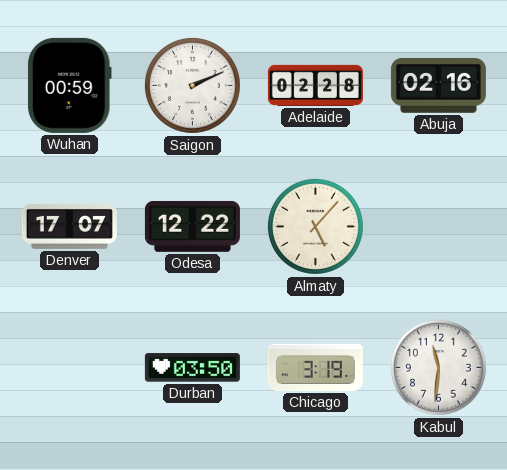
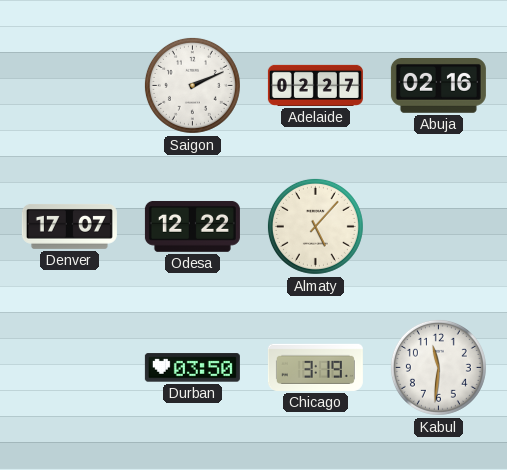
Wuhan: 00:59 -> none (69, 85)
Adelaide: 02:28 -> 02:27 (315, 85)
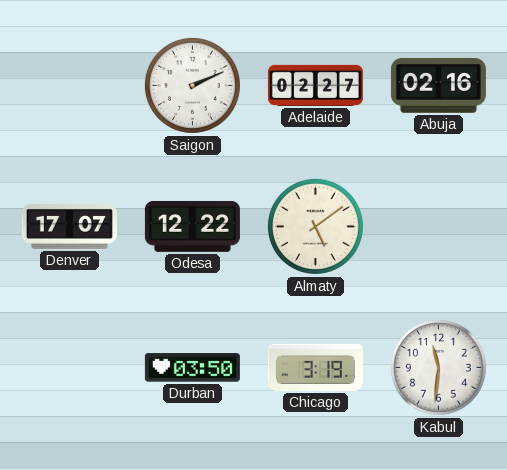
Almaty: 5:07 -> 5:09 (315, 226)
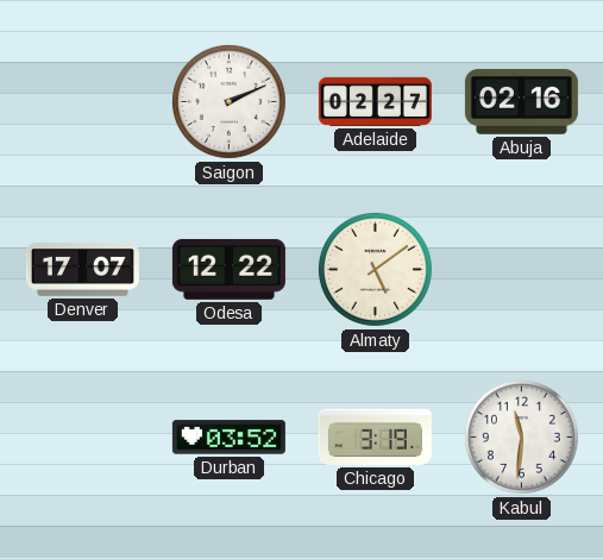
Durban: 03:50 -> 03:52 (228, 438)
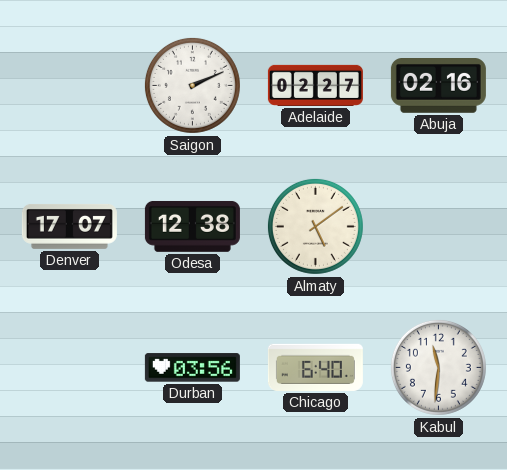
Odesa: 12:22 -> 12:38 (192, 226)
Durban: 03:52 -> 03:56 (192, 368)
Chicago: 3:19 -> 6:40 (315, 367)
